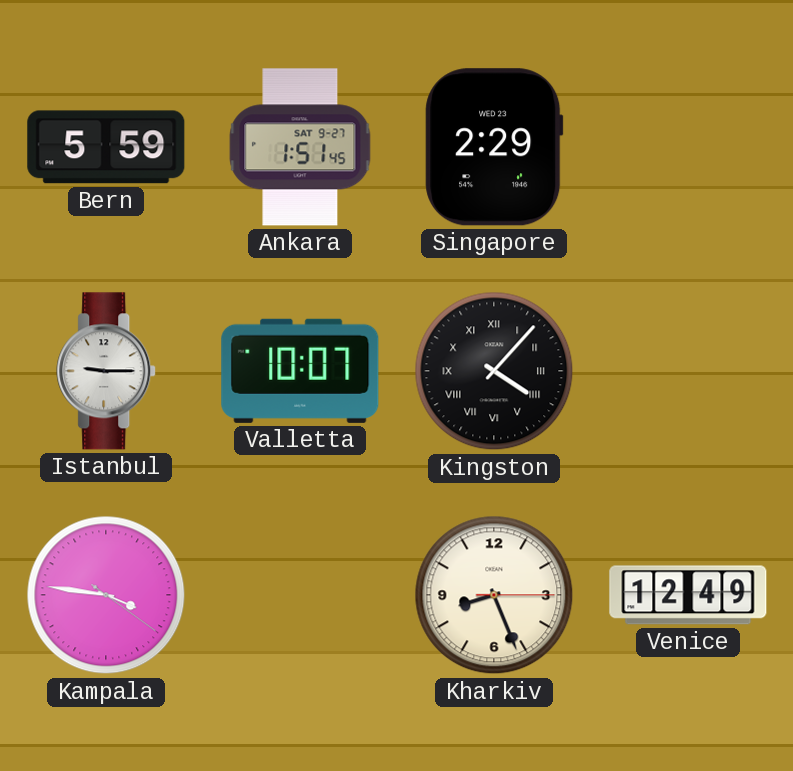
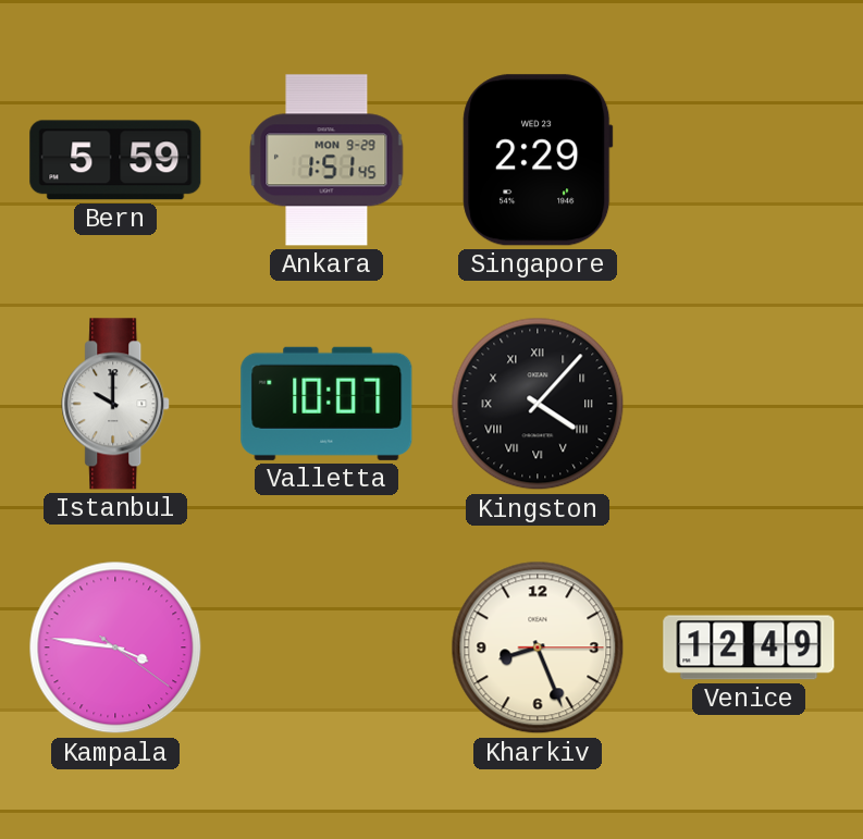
Ankara date: SAT 9-27 -> MON 9-29 (326, 160)
Istanbul: 9:15 -> 10:00 (116, 404)
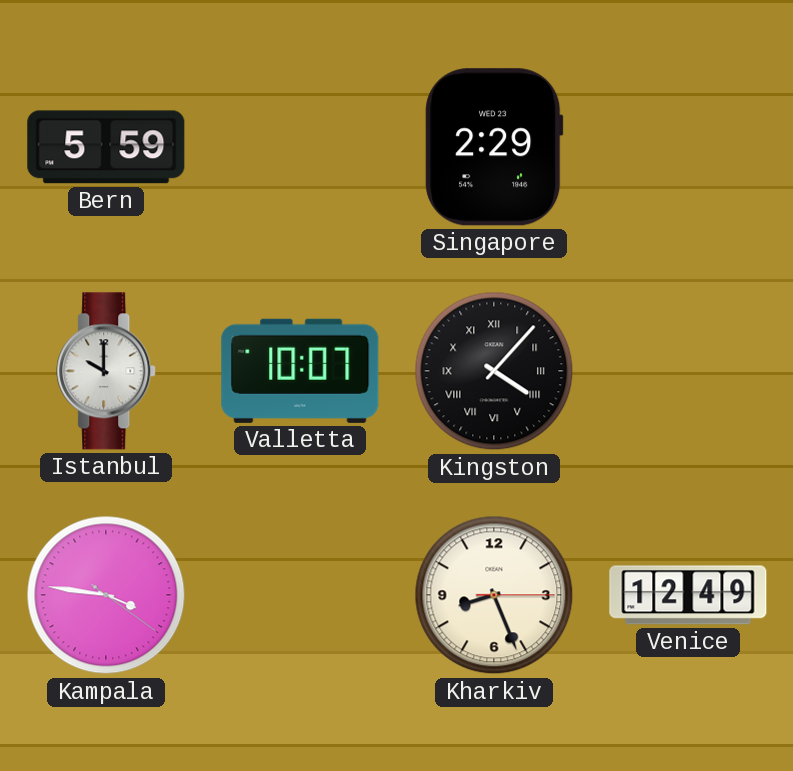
Ankara: 1:51 -> none (326, 160)
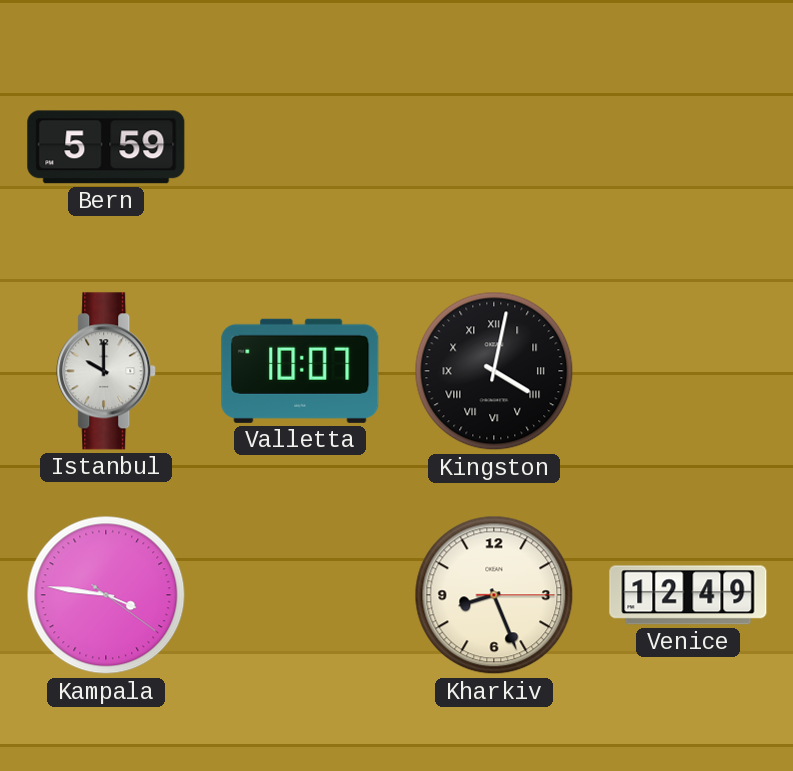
Singapore: 2:29 -> none (494, 147)
Kingston: 4:07 -> 4:02 (494, 371)
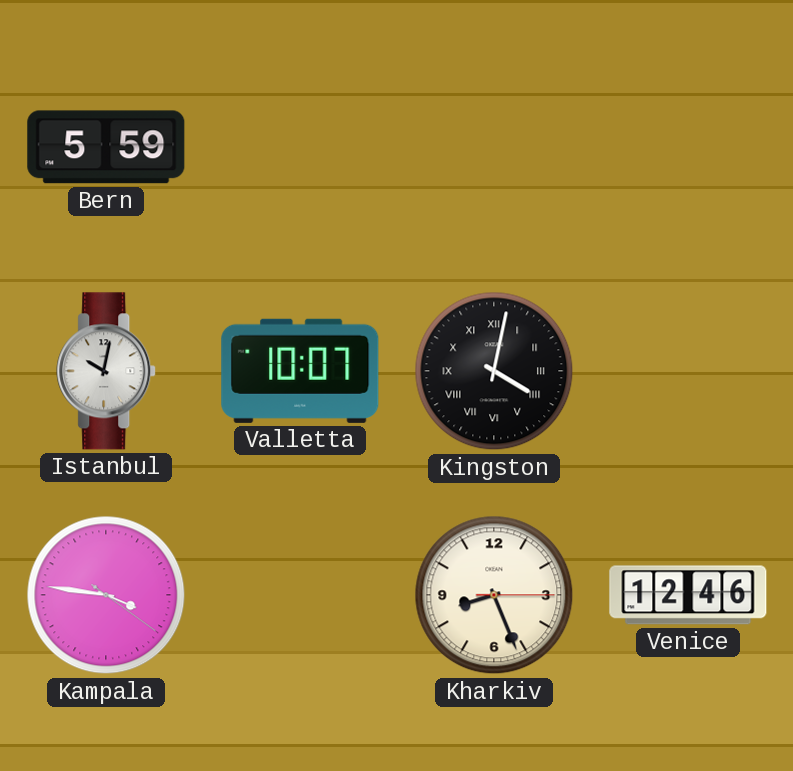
Istanbul: 10:00 -> 10:02 (107, 371)
Venice: 12:49 -> 12:46 (688, 595)
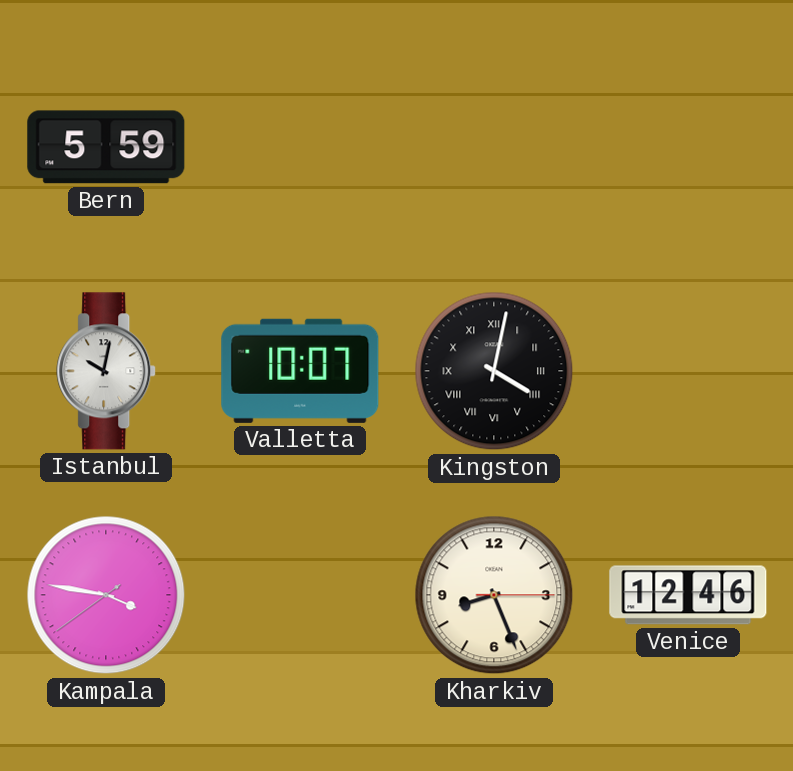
Kampala: 3:46:21 -> 3:46:39 (106, 595)
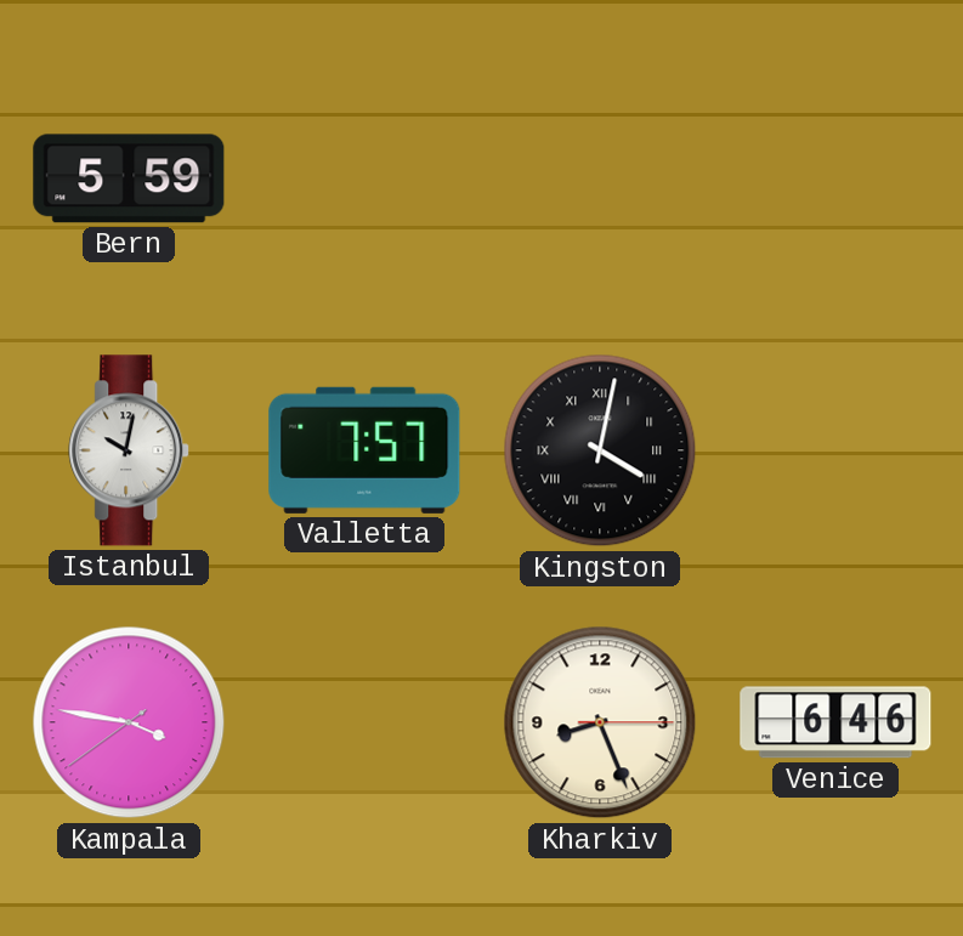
Valletta: 10:07 -> 7:57 (364, 450)
Venice: 12:46 -> 6:46 (835, 722)
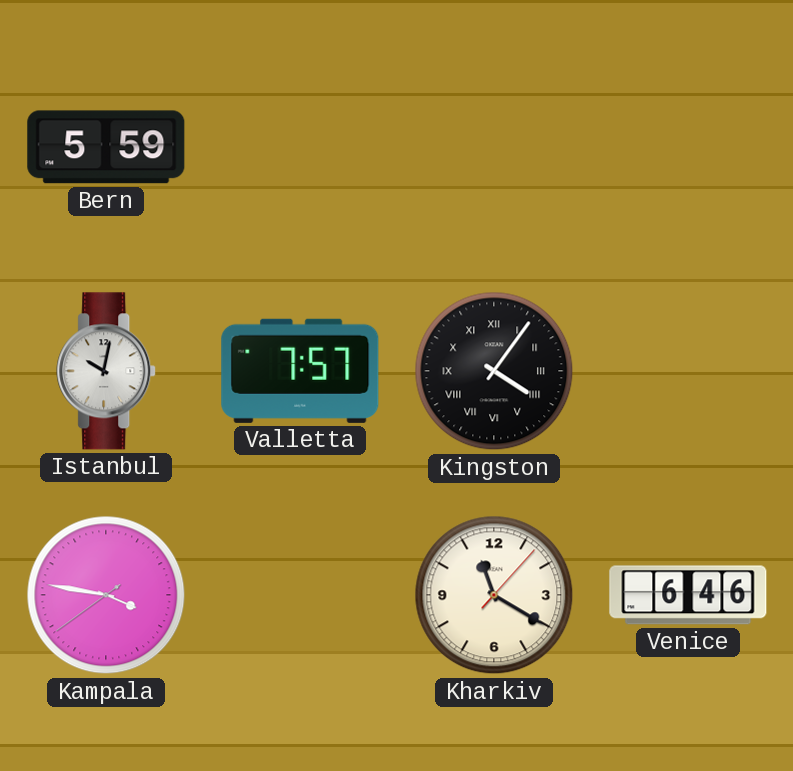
Kingston: 4:02 -> 4:06 (494, 371)
Kharkiv: 8:26 -> 11:20 (494, 595)
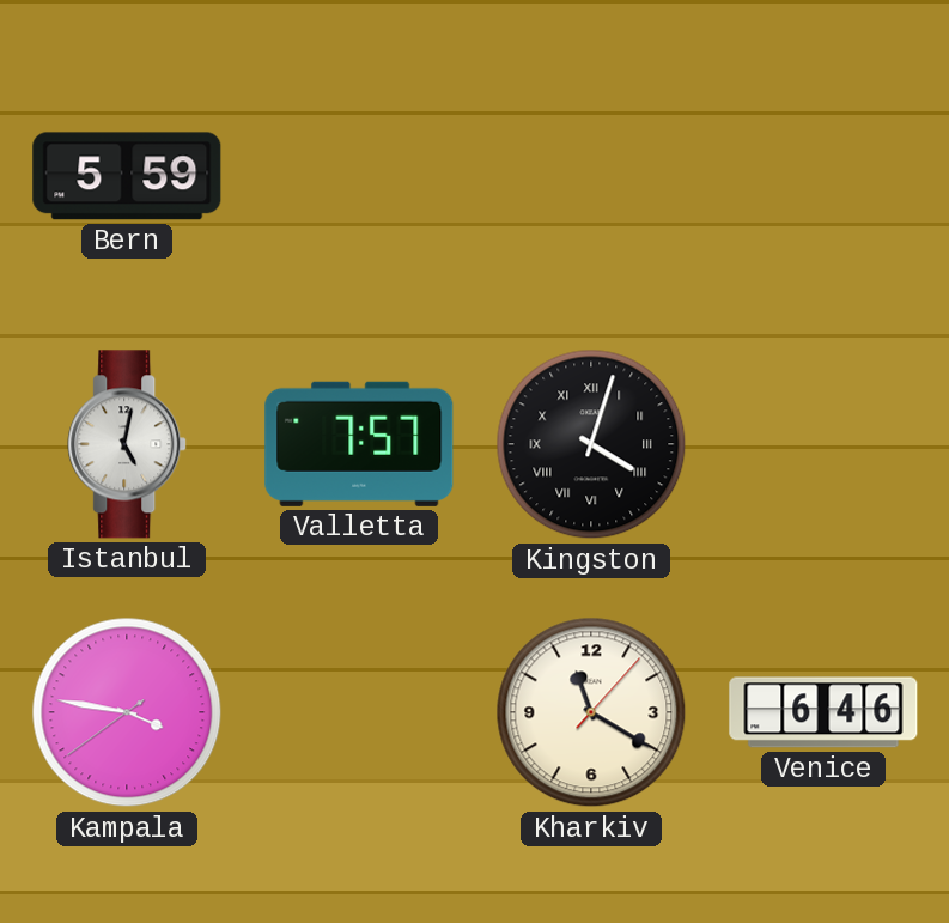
Istanbul: 10:02 -> 5:02 (128, 444)
Kingston: 4:06 -> 4:03 (591, 444)
